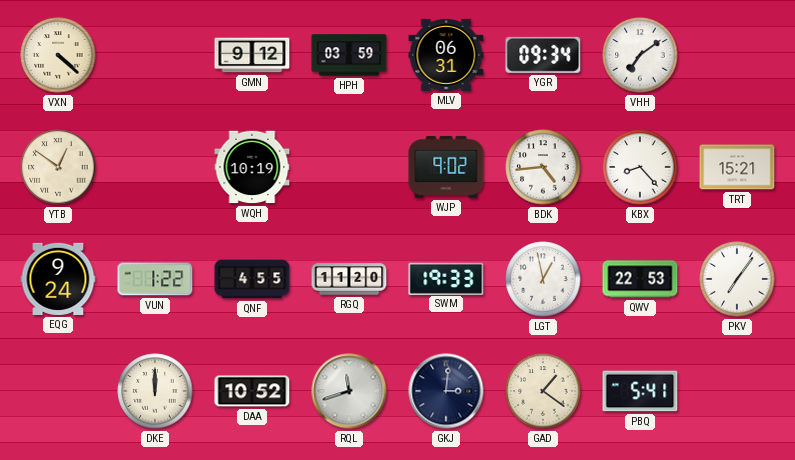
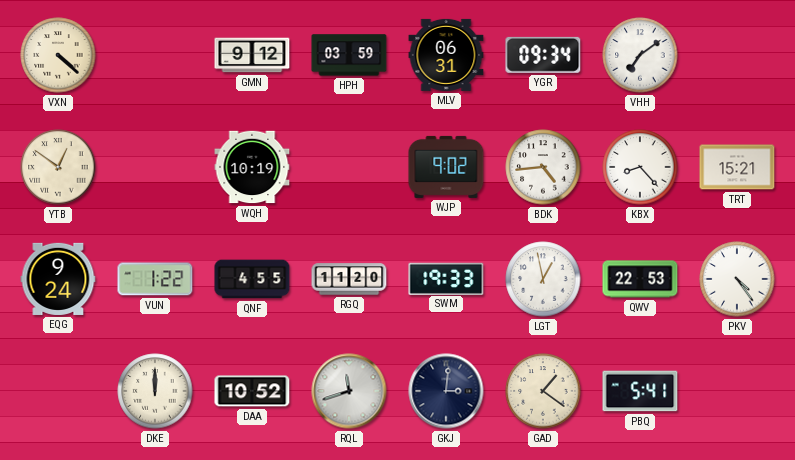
PKV: 7:06 -> 4:24 (737, 279)
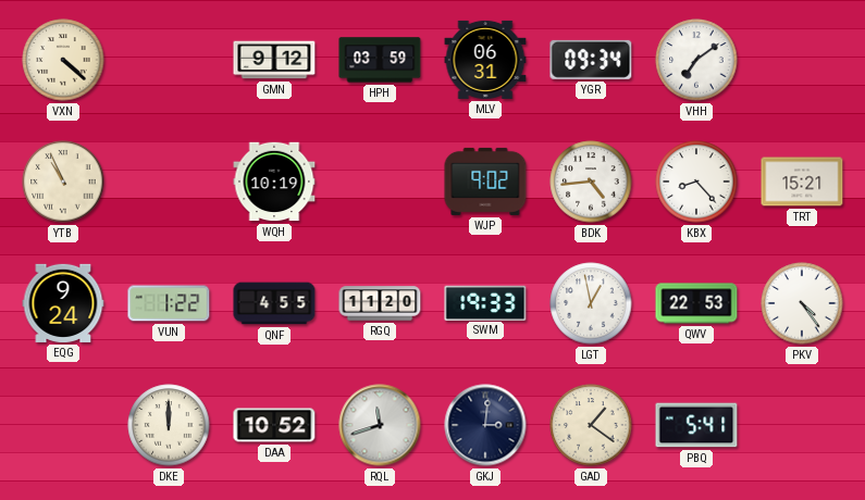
YTB: 12:51 -> 10:56 (63, 182)
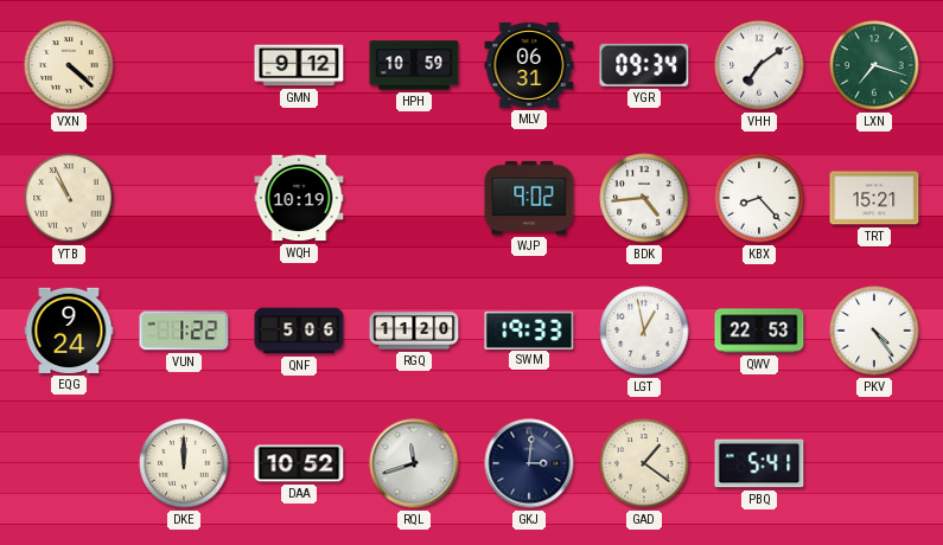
HPH: 03:59 -> 10:59 (414, 65)
LXN: none -> 7:18 (874, 65)
QNF: 4:55 -> 5:06 (299, 331)
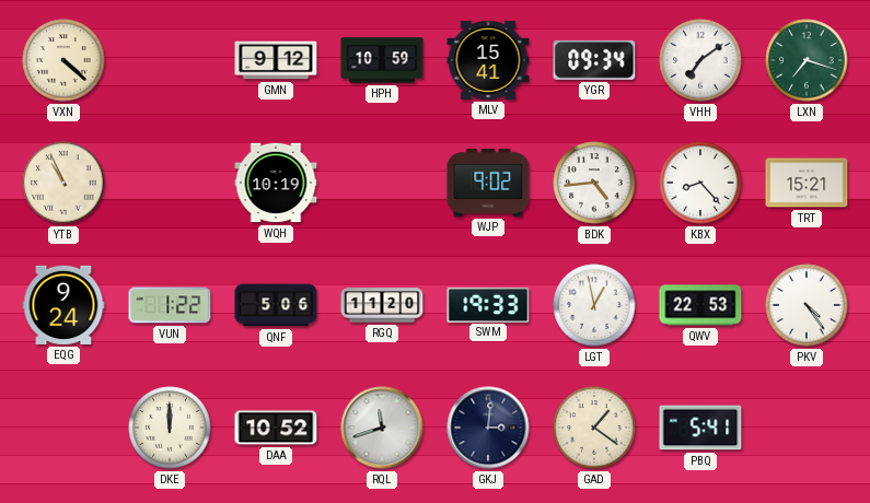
MLV: 06:31 -> 15:41 (488, 60)
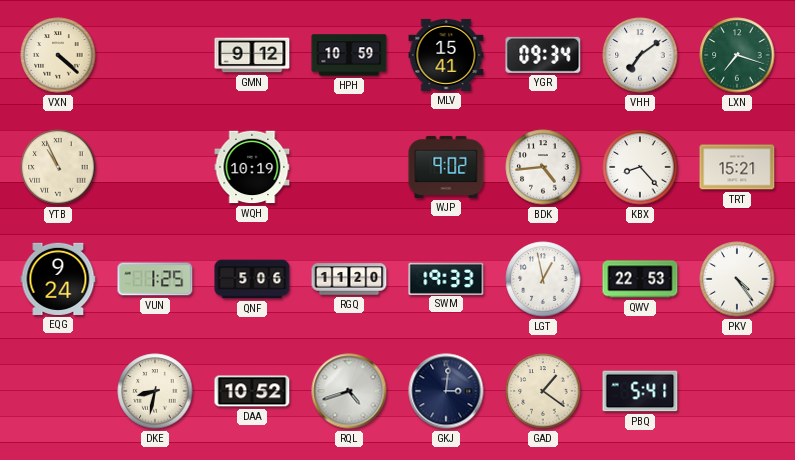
VUN: 1:22 -> 1:25 (155, 279)
DKE: 12:00 -> 8:32 (155, 391)
RQL: 11:42 -> 4:42 (349, 391)
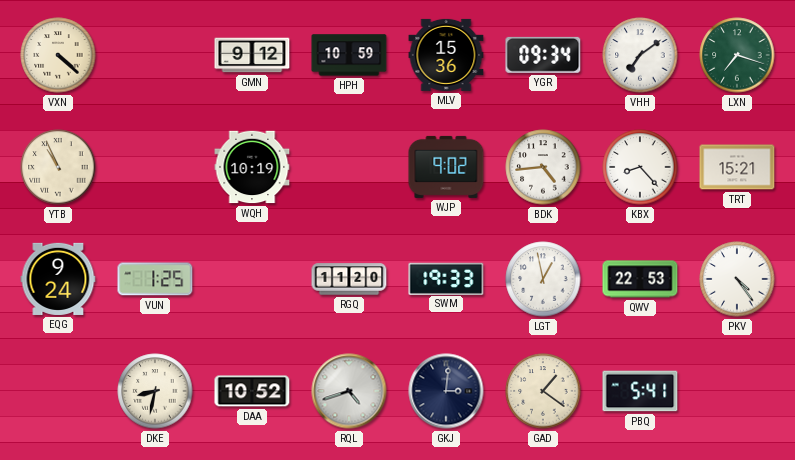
MLV: 15:41 -> 15:36 (446, 55)
QNF: 5:06 -> none (252, 279)
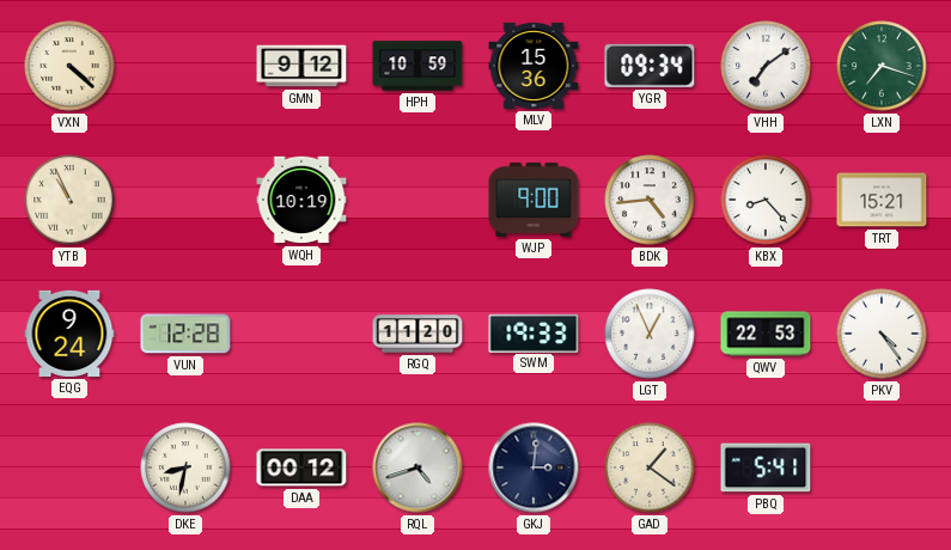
WJP: 9:02 -> 9:00 (534, 200)
VUN: 1:25 -> 12:28 (185, 334)
LGT: 12:58 -> 12:56 (650, 334)
DAA: 10:52 -> 00:12 (301, 467)
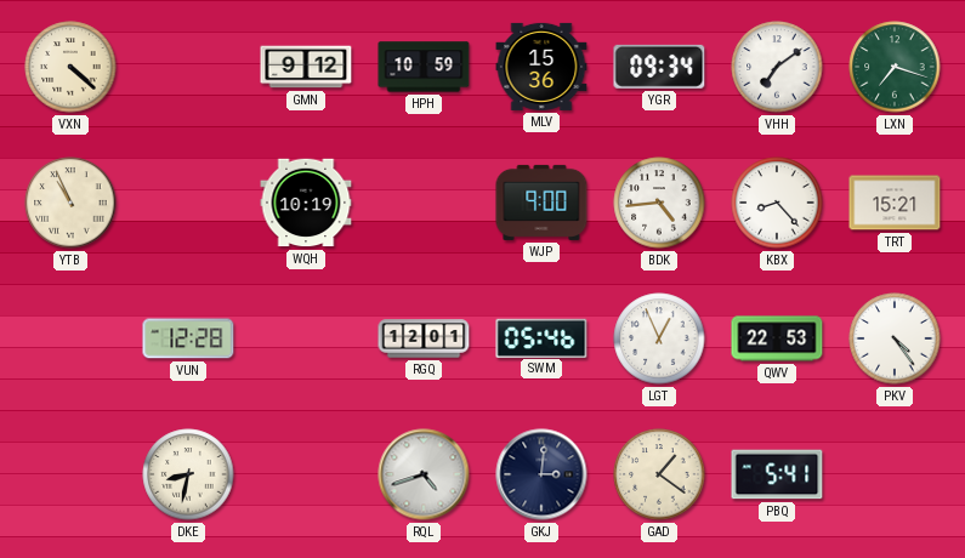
EQG: 9:24 -> none (69, 334)
RGQ: 11:20 -> 12:01 (424, 338)
SWM: 19:33 -> 05:46 (541, 337)
DAA: 00:12 -> none (301, 467)
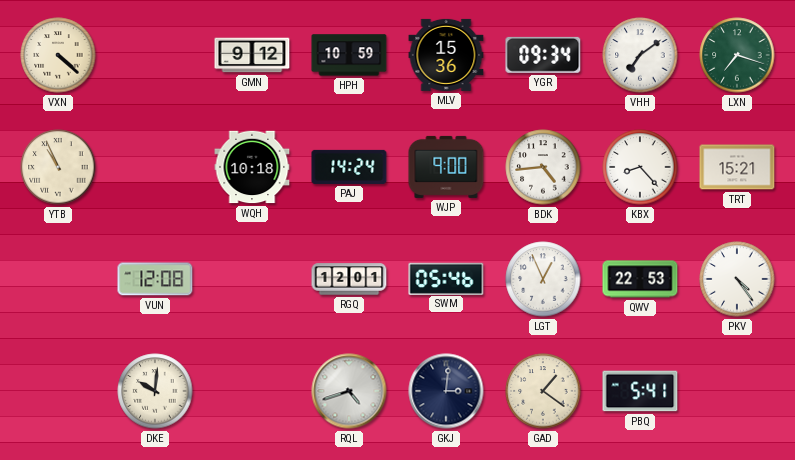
WQH: 10:19 -> 10:18 (252, 167)
PAJ: none -> 14:24 (349, 167)
VUN: 12:28 -> 12:08 (155, 279)
DKE: 8:32 -> 10:01 (155, 391)
